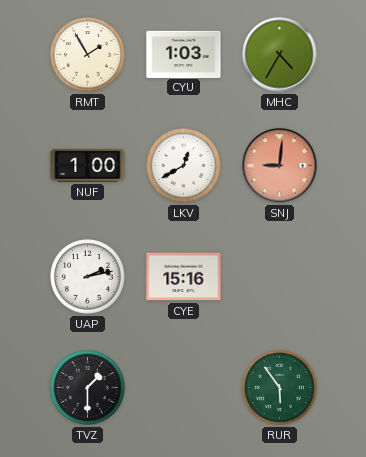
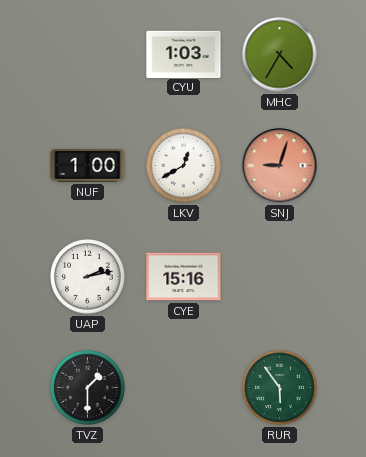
RMT: 1:55 -> none (88, 55)
SNJ: 9:01 -> 9:03 (280, 166)
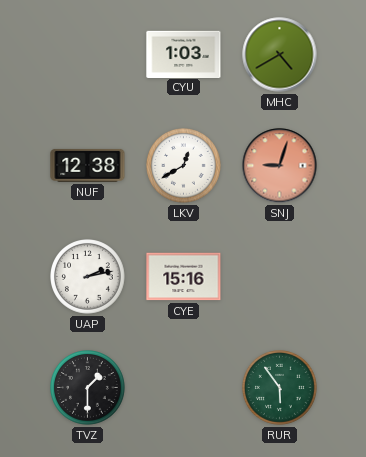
MHC: 4:35 -> 4:40 (280, 55)
NUF: 1:00 -> 12:38 (88, 165)
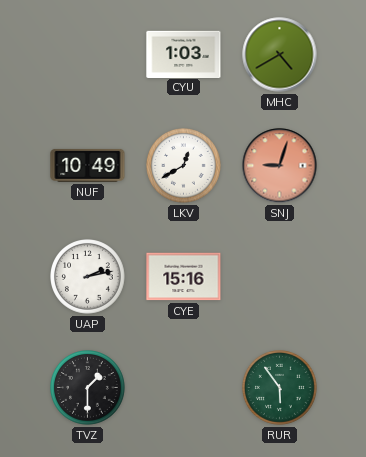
NUF: 12:38 -> 10:49 (88, 165)
